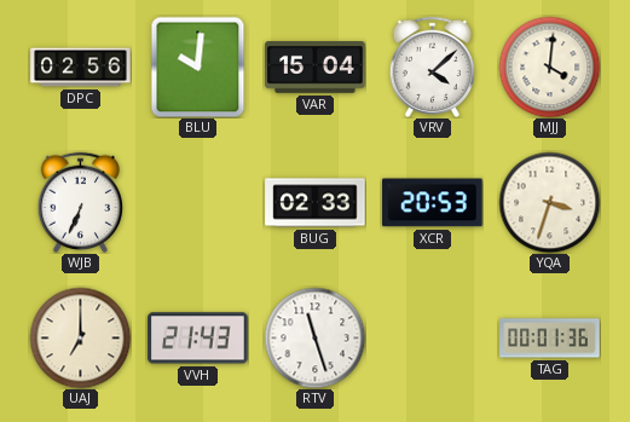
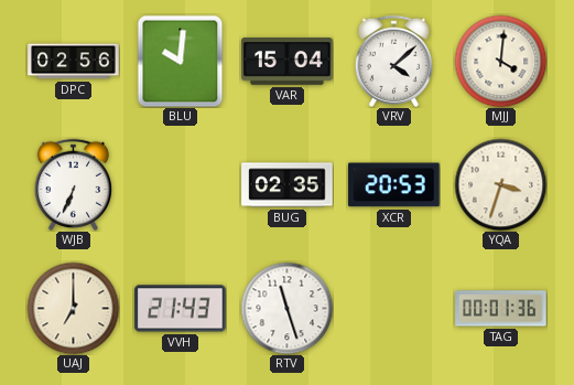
BUG: 02:33 -> 02:35 (288, 185)
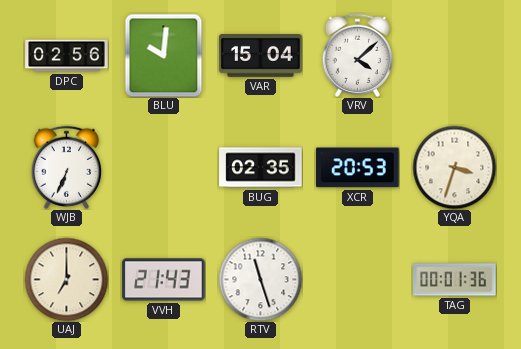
MJJ: 4:01 -> none (500, 61)
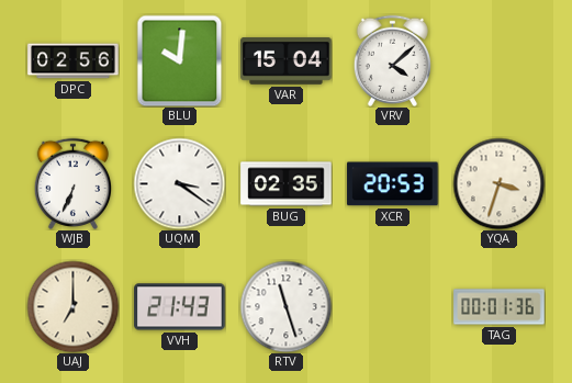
UQM: none -> 3:21 (179, 183)
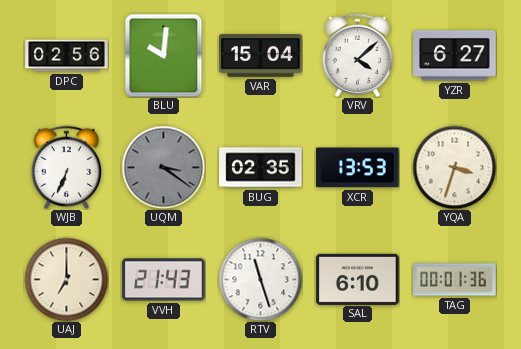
YZR: none -> 6:27 (455, 56)
UQM dial: white -> grey (163, 167)
XCR: 20:53 -> 13:53 (358, 168)
SAL: none -> 6:10 (358, 279)
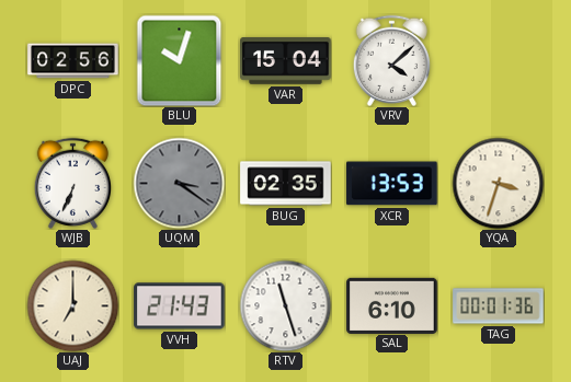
BLU: 10:01 -> 10:03 (180, 60)
YZR: 6:27 -> none (455, 56)
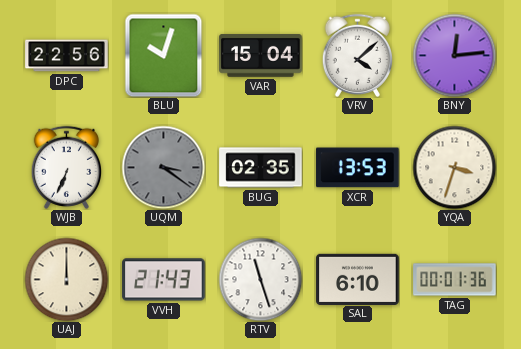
DPC: 02:56 -> 22:56 (67, 56)
BNY: none -> 12:14 (454, 55)
UAJ: 7:00 -> 12:00 (66, 279)
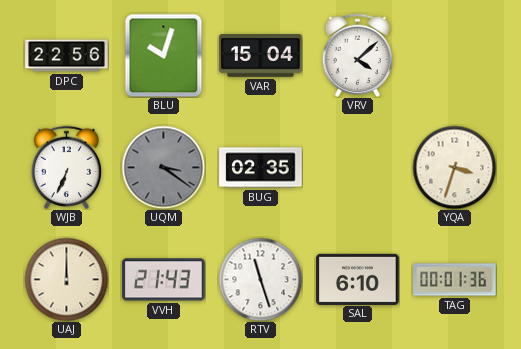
BNY: 12:14 -> none (454, 55)
XCR: 13:53 -> none (358, 168)
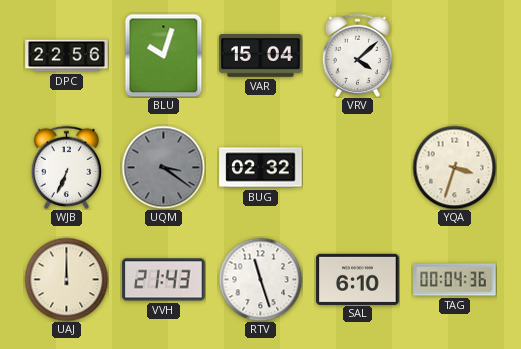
BUG: 02:35 -> 02:32 (261, 168)
TAG: 00:01 -> 00:04 (455, 280)
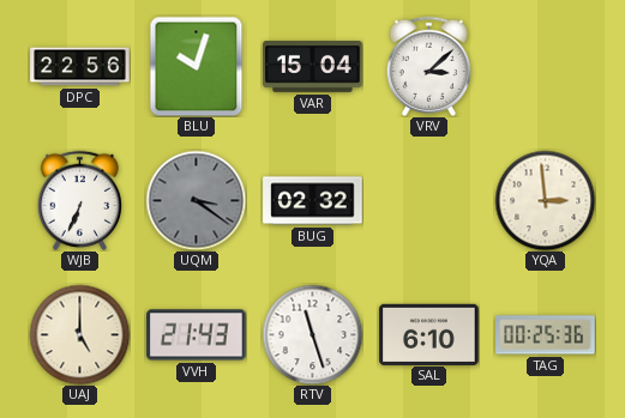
VRV: 4:08 -> 3:08 (428, 66)
YQA: 3:33 -> 2:59 (545, 200)
UAJ: 12:00 -> 5:00 (79, 334)
TAG: 00:04 -> 00:25 (546, 335)
